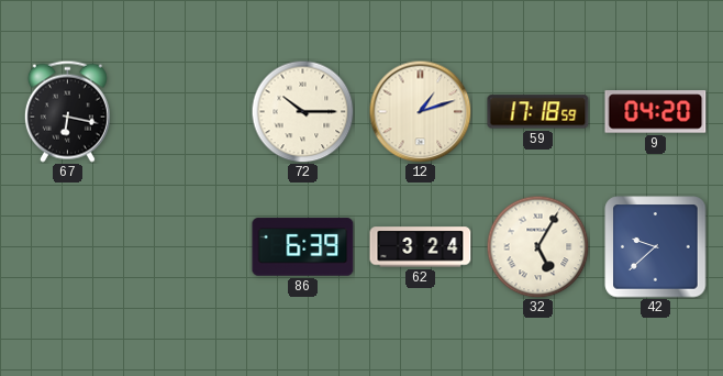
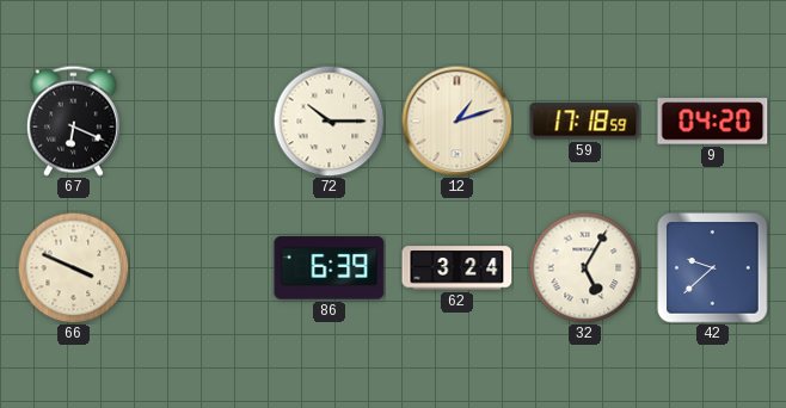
67: 6:17 -> 6:19 (73, 120)
66: none -> 3:49 (73, 267)
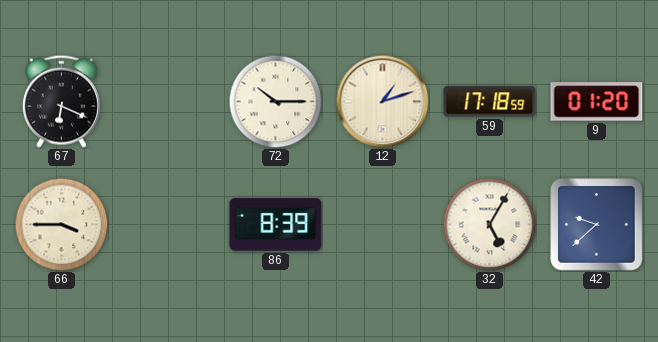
9: 04:20 -> 01:20 (597, 102)
66: 3:49 -> 3:45 (61, 224)
86: 6:39 -> 8:39 (276, 225)
62: 3:24 -> none (458, 268)
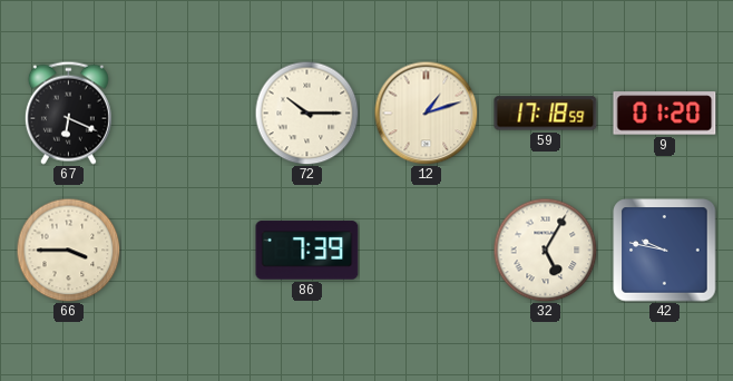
86: 8:39 -> 7:39 (307, 251)
42: 9:38 -> 9:47 (665, 251)
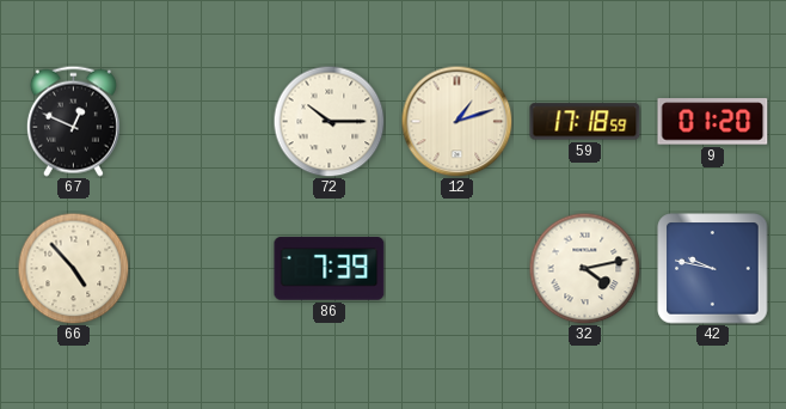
67: 6:19 -> 12:49 (73, 121)
66: 3:45 -> 4:53 (73, 268)
32: 5:05 -> 4:13 (584, 268)
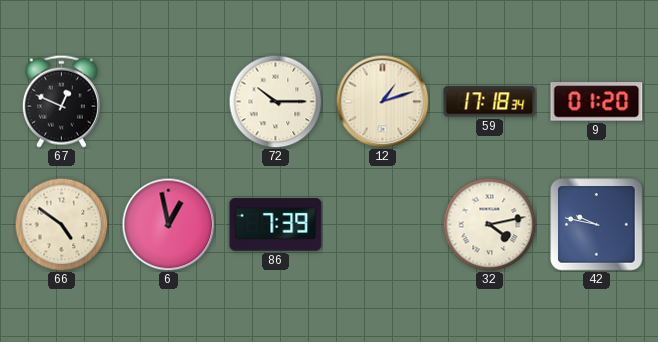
59: 17:18:59 -> 17:18:34 (490, 102)
66: 4:53 -> 4:51 (61, 224)
6: none -> 12:58 (168, 224)
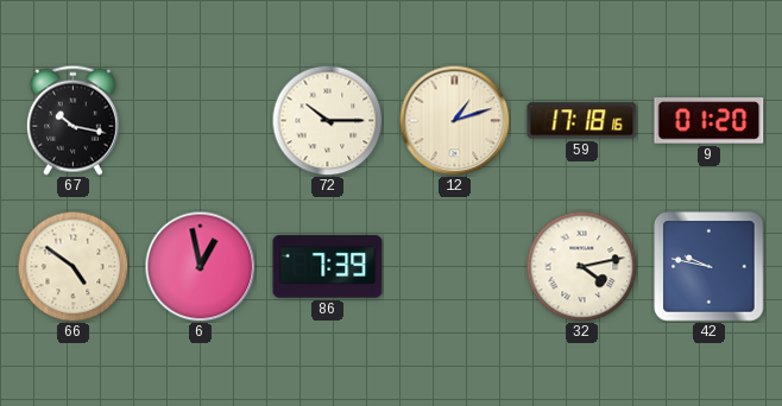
67: 12:49 -> 10:17 (72, 120)
59: 17:18:34 -> 17:18:16 (582, 121)
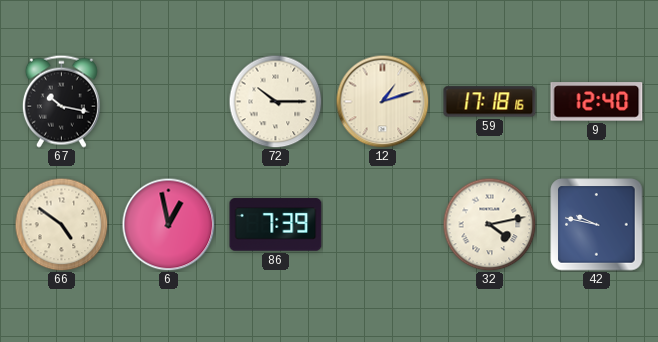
9: 01:20 -> 12:40 (597, 102)
